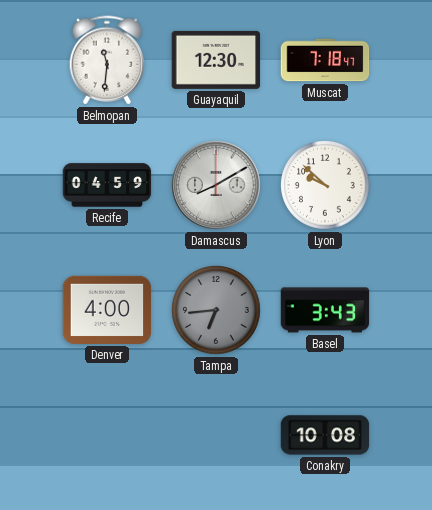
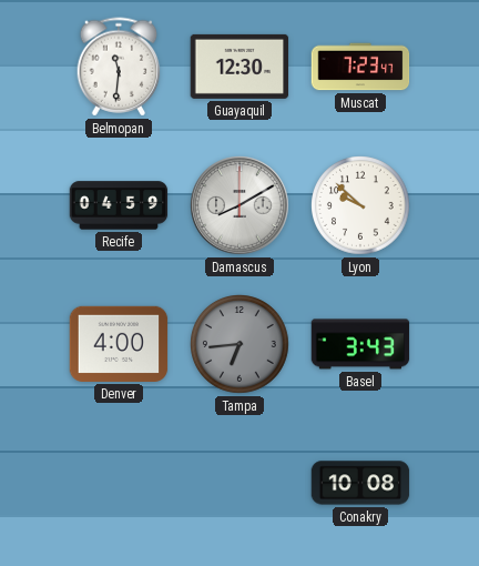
Muscat: 7:18 -> 7:23 (360, 67)
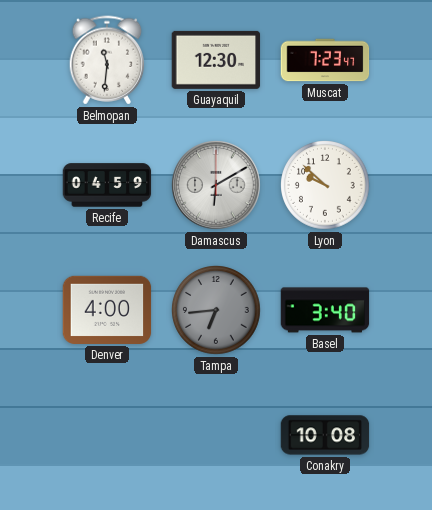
Damascus: 8:10 -> 6:10 (217, 186)
Basel: 3:43 -> 3:40 (325, 310)
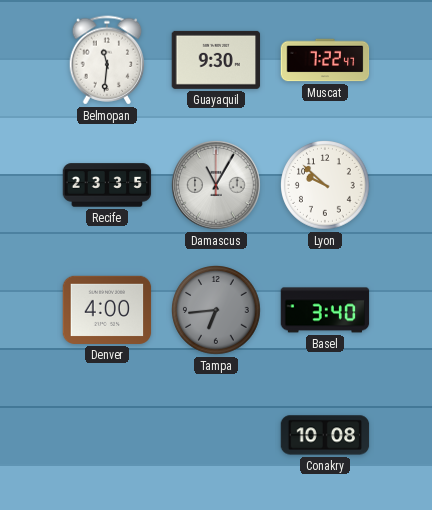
Guayaquil: 12:30 -> 9:30 (216, 60)
Muscat: 7:23 -> 7:22 (325, 60)
Recife: 04:59 -> 23:35 (107, 185)
Damascus: 6:10 -> 11:05 (217, 186)
